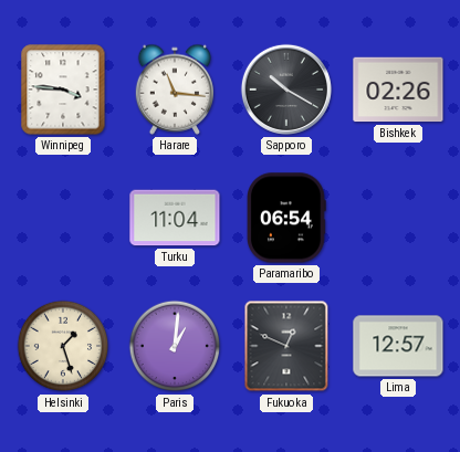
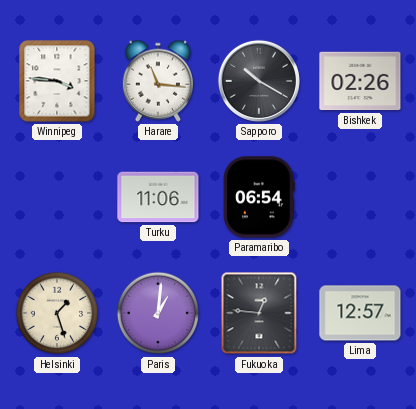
Turku: 11:04 -> 11:06 (158, 197)
Fukuoka: 12:49 -> 12:46 (259, 313)
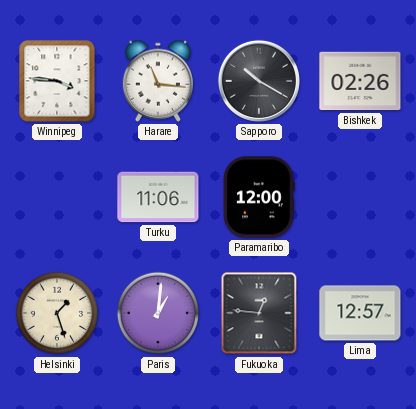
Paramaribo: 06:54 -> 12:00 (260, 197)
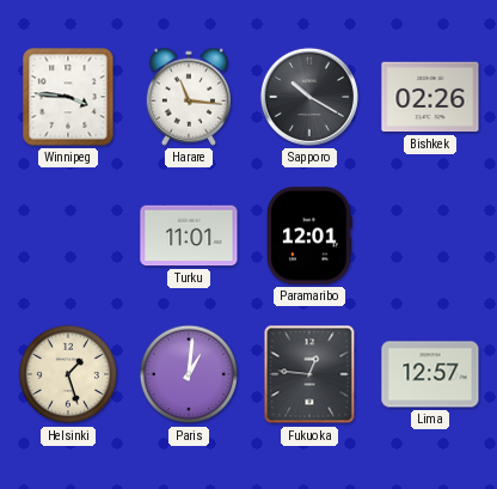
Turku: 11:06 -> 11:01 (189, 236)
Paramaribo: 12:00 -> 12:01 (311, 236)
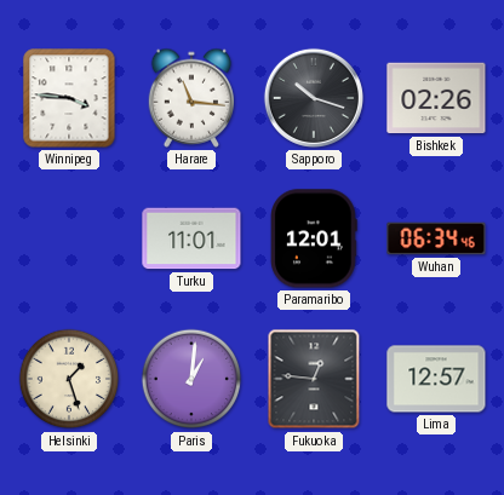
Sapporo: 10:20 -> 10:18 (314, 98)
Wuhan: none -> 06:34 (436, 238)
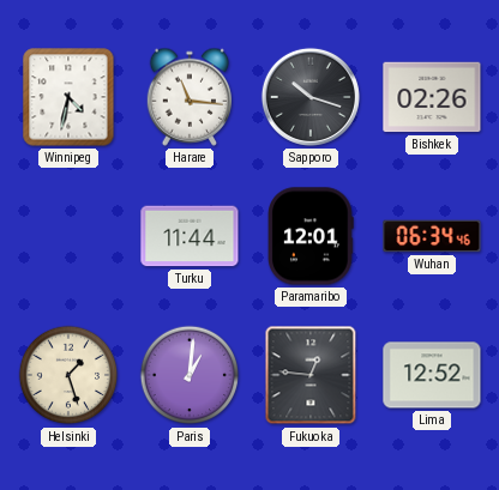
Winnipeg: 3:46 -> 4:32 (68, 97)
Turku: 11:01 -> 11:44 (190, 236)
Lima: 12:57 -> 12:52 (432, 375)
